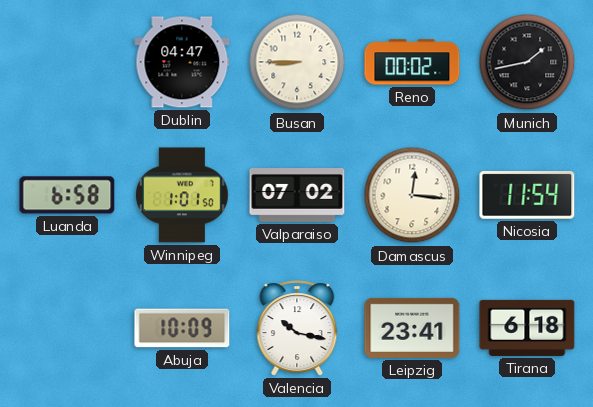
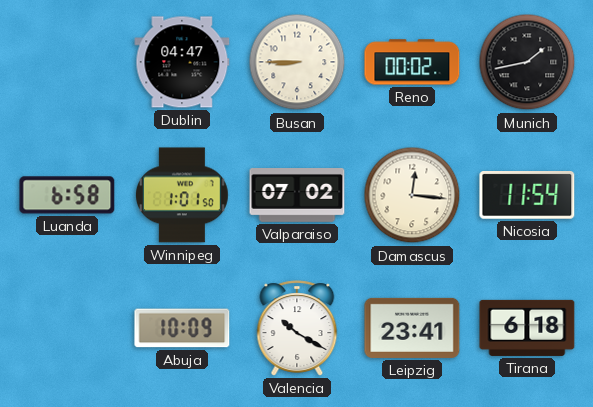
Valencia: 10:17 -> 10:20 (297, 328)
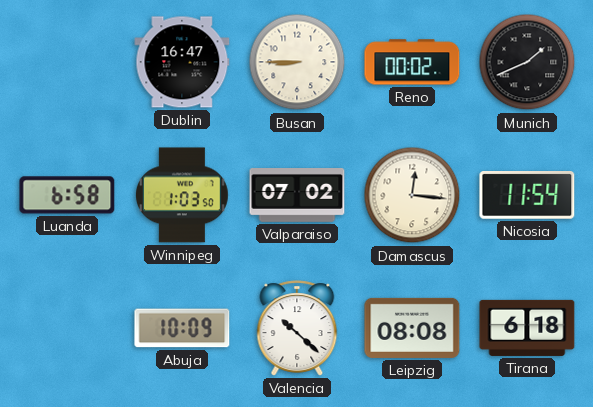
Dublin: 04:47 -> 16:47 (182, 62)
Munich: 1:43 -> 1:41 (527, 62)
Winnipeg: 1:01 -> 1:03 (182, 195)
Valencia: 10:20 -> 10:22 (297, 328)
Leipzig: 23:41 -> 08:08 (412, 328)
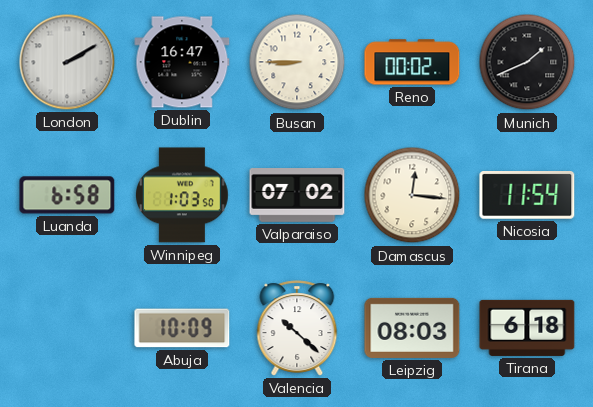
London: none -> 2:10 (67, 62)
Leipzig: 08:08 -> 08:03 (412, 328)
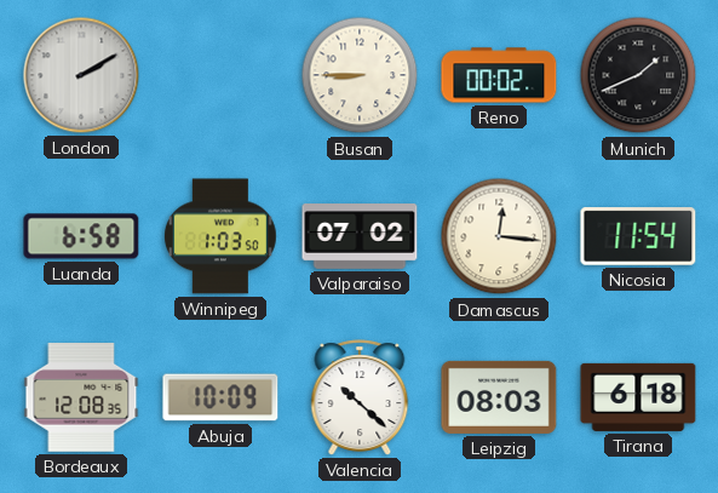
Dublin: 16:47 -> none (182, 62)
Bordeaux: none -> 12:08 (81, 397)
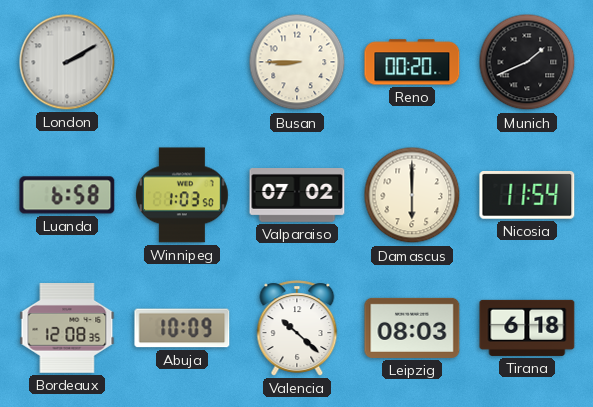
Reno: 00:02 -> 00:20 (412, 62)
Damascus: 12:16 -> 6:00 (412, 195)
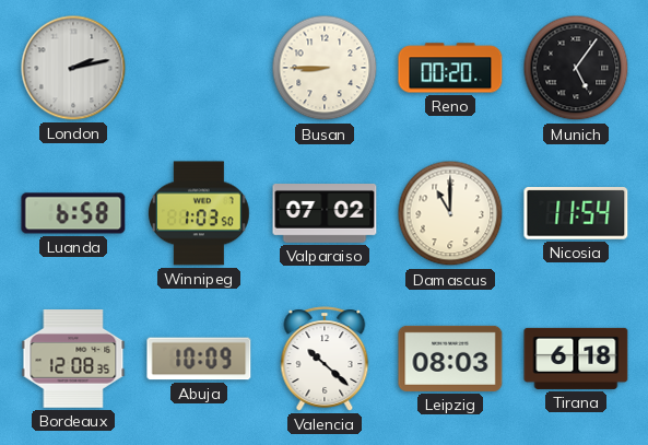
London: 2:10 -> 2:13 (73, 68)
Munich: 1:41 -> 5:06 (576, 68)
Damascus: 6:00 -> 11:00 (450, 213)
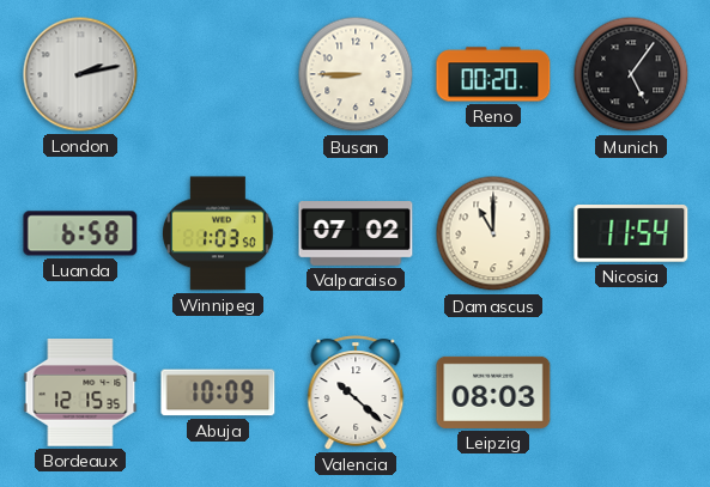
Bordeaux: 12:08 -> 12:15 (80, 392)
Tirana: 6:18 -> none (576, 359)
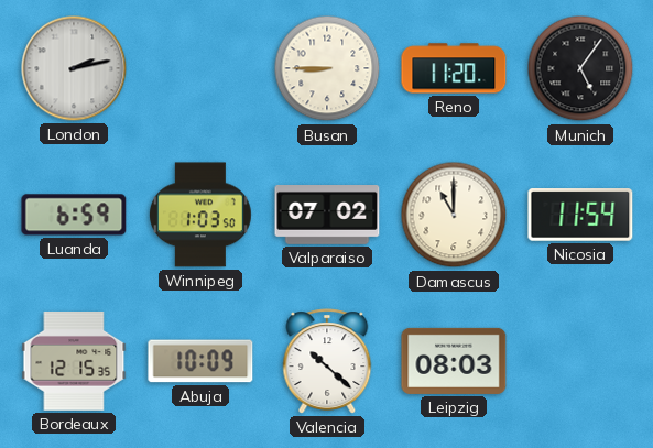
Reno: 00:20 -> 11:20 (454, 68)
Luanda: 6:58 -> 6:59 (74, 215)
